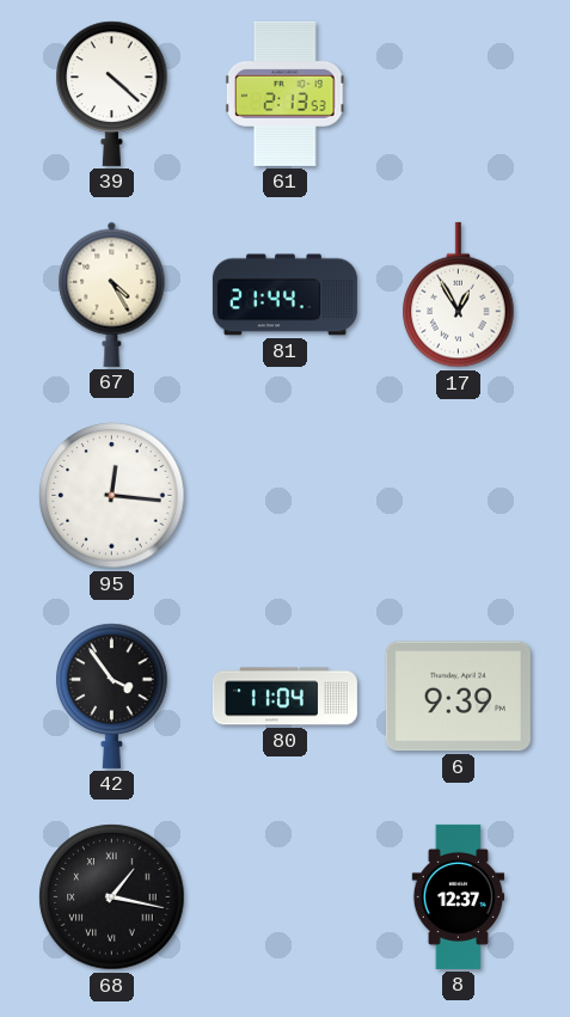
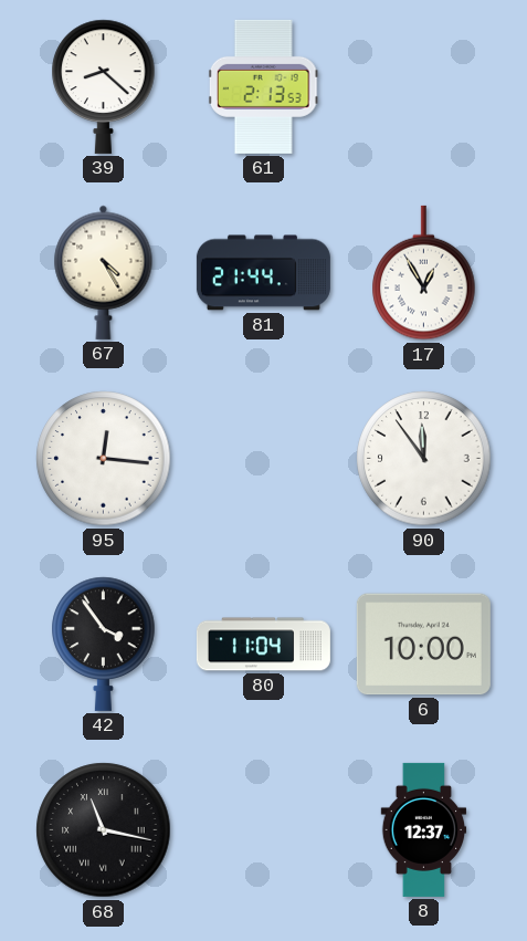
39: 4:22 -> 8:22 (104, 86)
90: none -> 11:54 (424, 459)
6: 9:39 -> 10:00 (423, 645)
68: 1:17 -> 11:17 (104, 830)
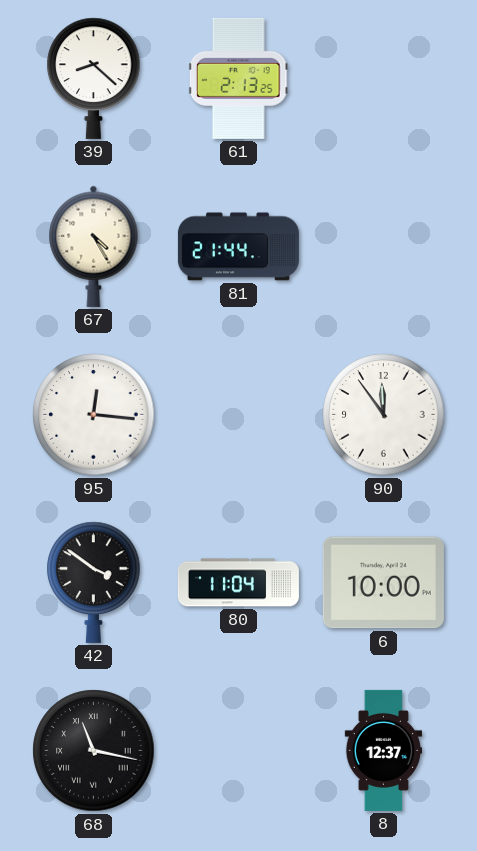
61: 2:13:53 -> 2:13:25 (238, 78)
17: 12:55 -> none (424, 273)
42: 3:54 -> 3:51 (94, 582)
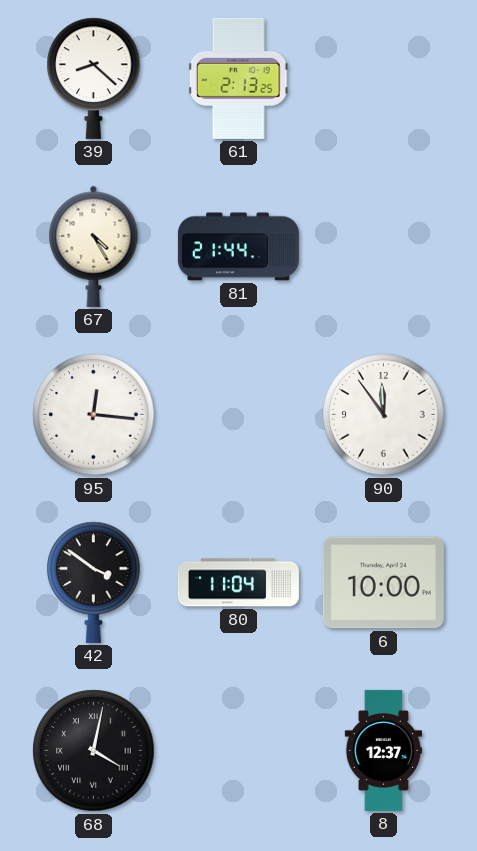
68: 11:17 -> 4:02 (94, 751)
